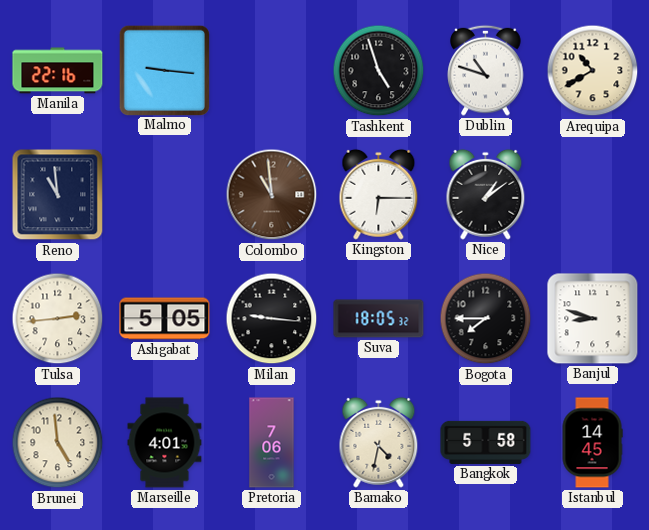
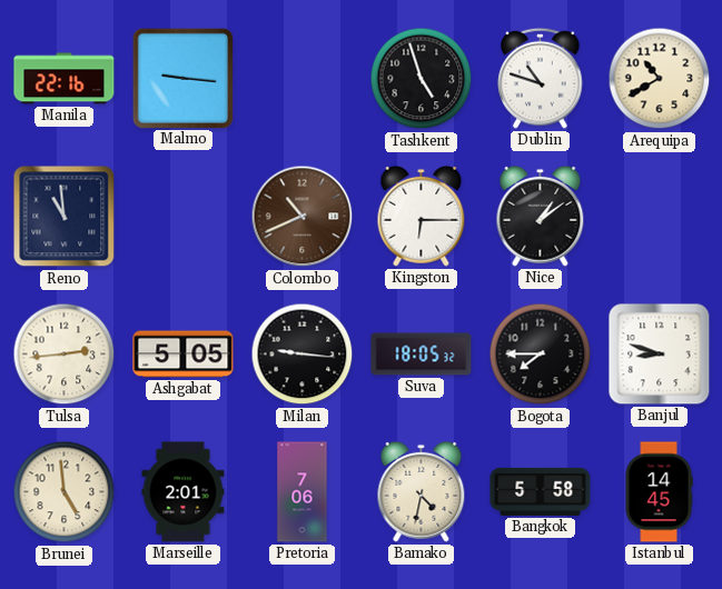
Colombo: 10:59 -> 10:41 (303, 217)
Marseille: 4:01 -> 2:01 (184, 492)
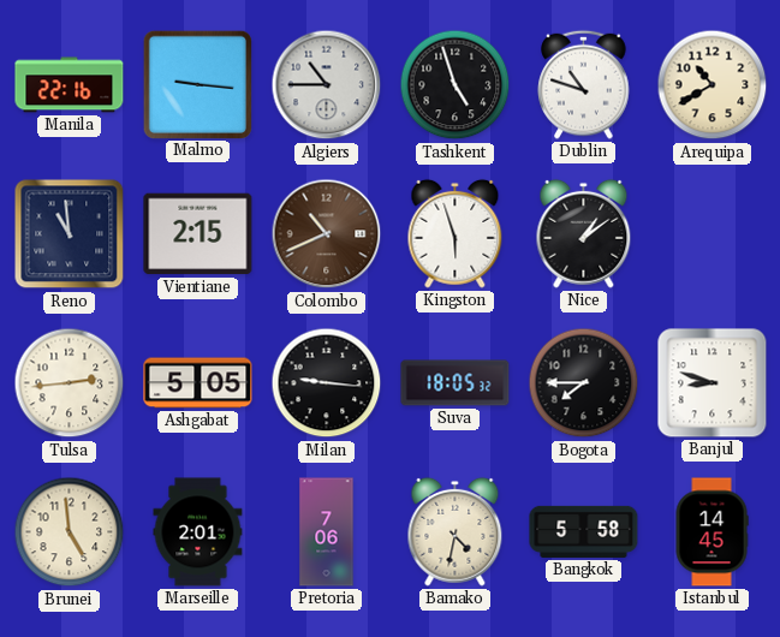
Algiers: none -> 10:45 (327, 85)
Vientiane: none -> 2:15 (198, 234)
Kingston: 6:15 -> 5:57 (456, 233)
